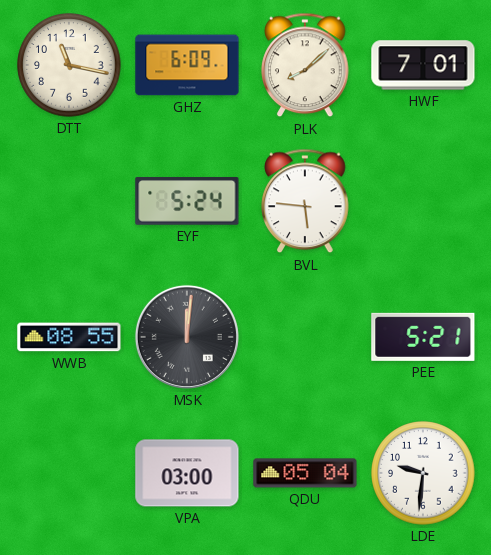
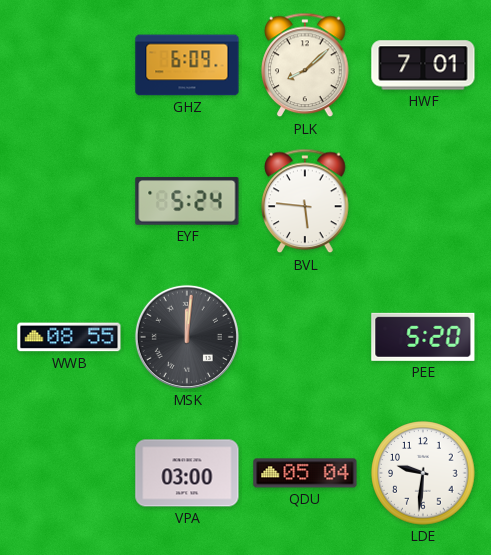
DTT: 11:17 -> none (69, 65)
PEE: 5:21 -> 5:20 (423, 337)
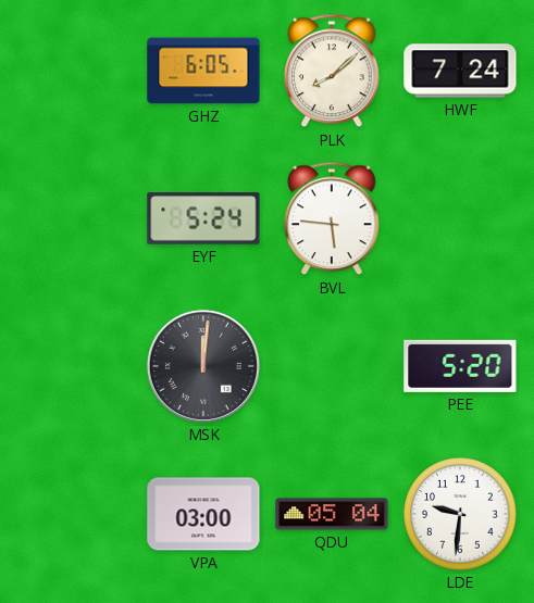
GHZ: 6:09 -> 6:05 (203, 71)
HWF: 7:01 -> 7:24 (460, 71)
WWB: 08:55 -> none (69, 337)
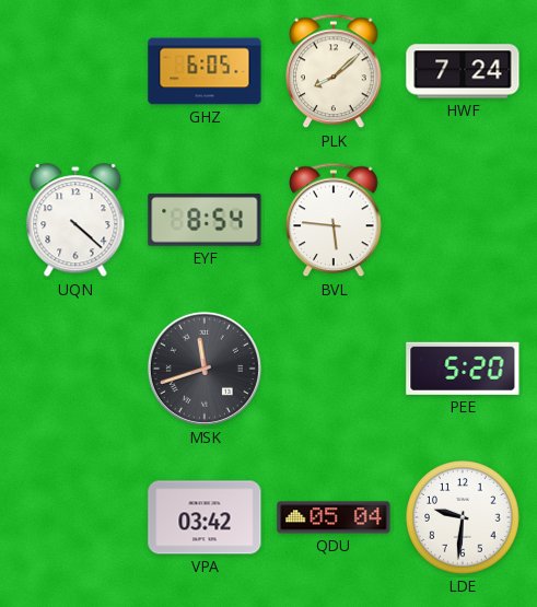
UQN: none -> 4:22 (75, 221)
EYF: 5:24 -> 8:54 (205, 220)
MSK: 12:01 -> 11:42 (205, 369)
VPA: 03:00 -> 03:42 (205, 517)
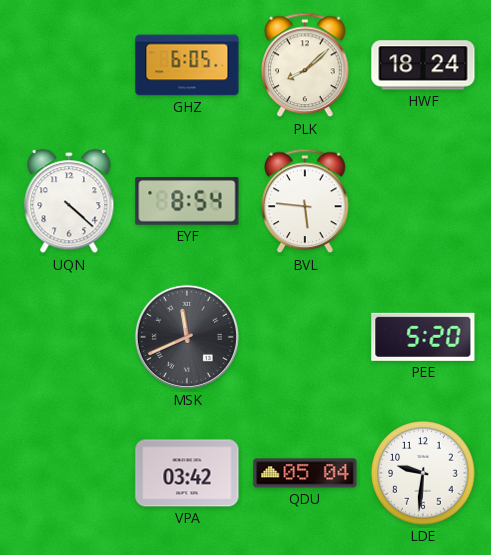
HWF: 7:24 -> 18:24 (423, 65)
MSK: 11:42 -> 11:41 (187, 337)
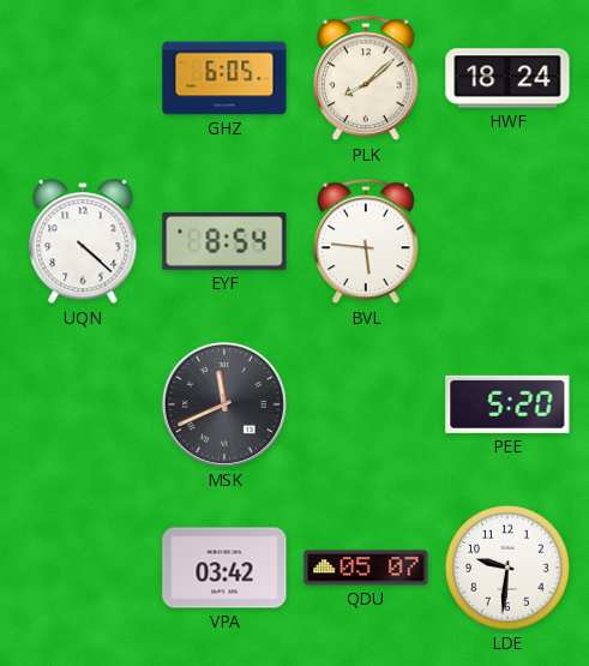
QDU: 05:04 -> 05:07 (366, 568)
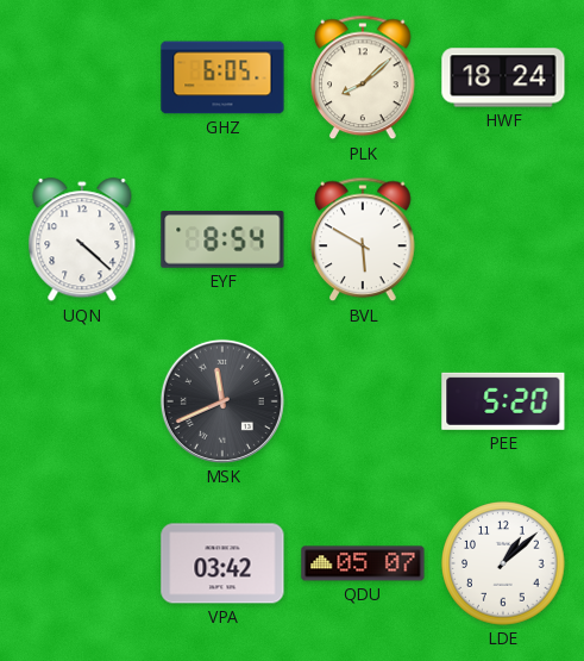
BVL: 5:46 -> 5:50 (363, 239)
LDE: 9:31 -> 1:08 (503, 563)
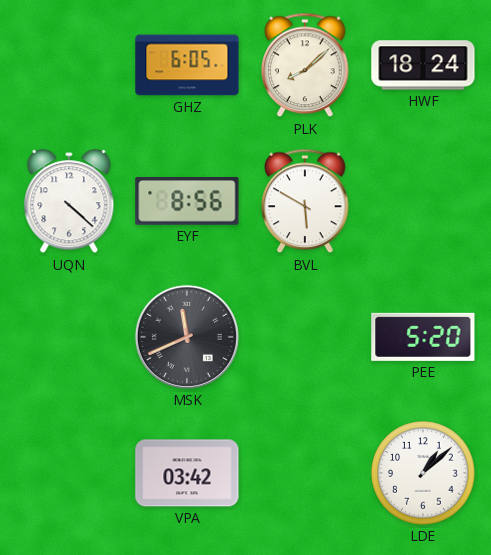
EYF: 8:54 -> 8:56 (187, 201)
QDU: 05:07 -> none (363, 563)
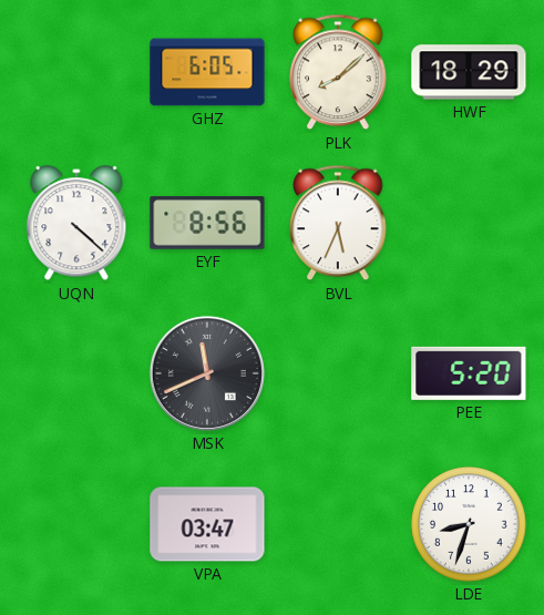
HWF: 18:24 -> 18:29 (469, 72)
BVL: 5:50 -> 5:34 (338, 223)
VPA: 03:42 -> 03:47 (207, 524)
LDE: 1:08 -> 8:33 (469, 524)
